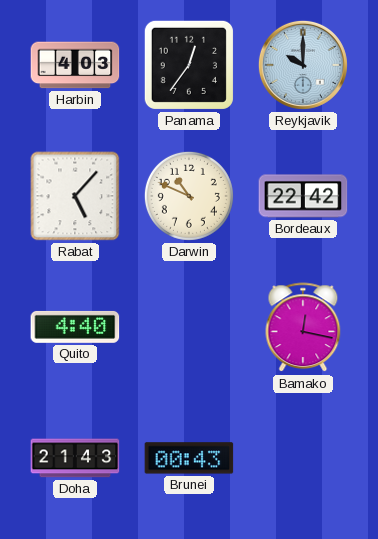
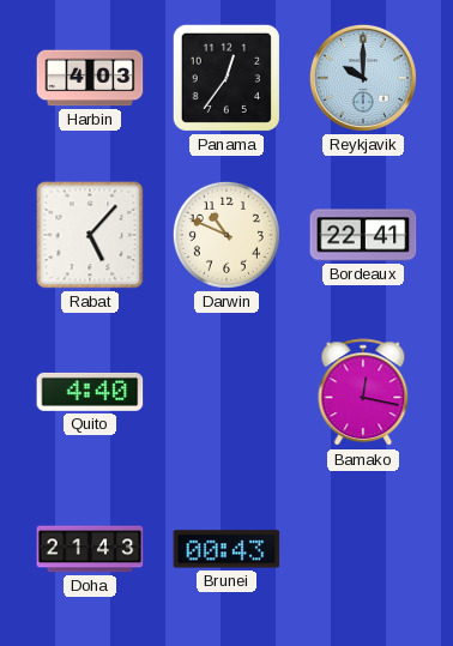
Bordeaux: 22:42 -> 22:41 (363, 235)
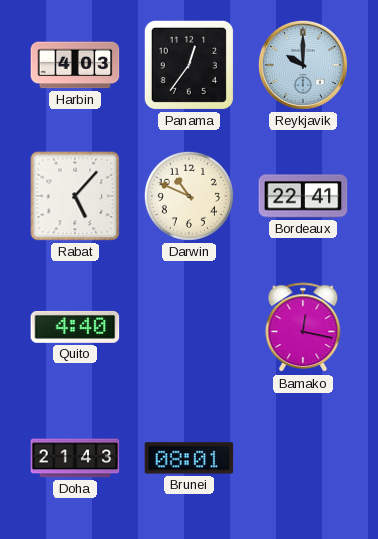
Brunei: 00:43 -> 08:01 (189, 458)
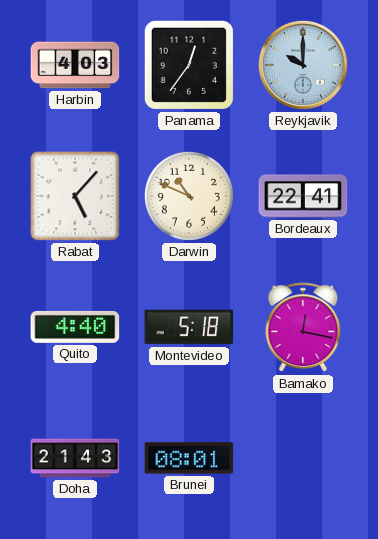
Montevideo: none -> 5:18 (189, 327)
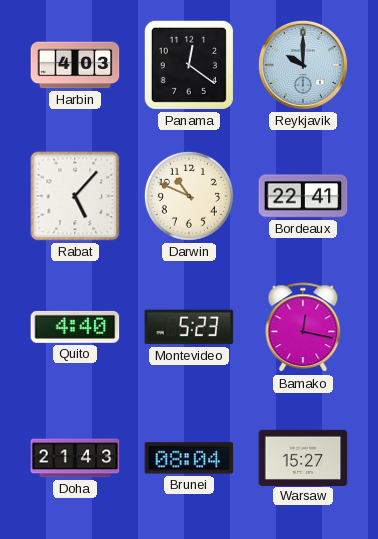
Panama: 12:36 -> 12:21 (189, 65)
Montevideo: 5:18 -> 5:23 (189, 327)
Brunei: 08:01 -> 08:04 (189, 458)
Warsaw: none -> 15:27 (303, 457)
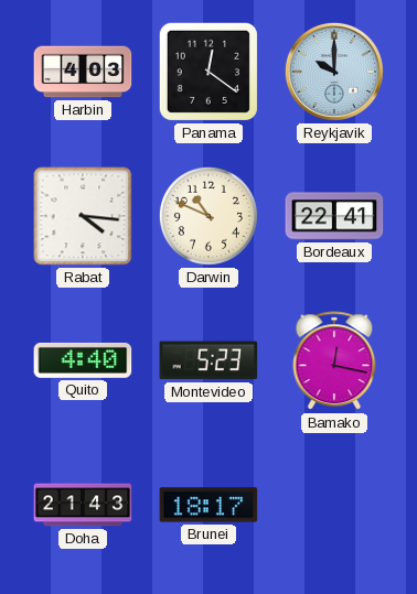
Rabat: 5:07 -> 4:16 (83, 216)
Brunei: 08:04 -> 18:17 (209, 505)
Warsaw: 15:27 -> none (303, 457)
